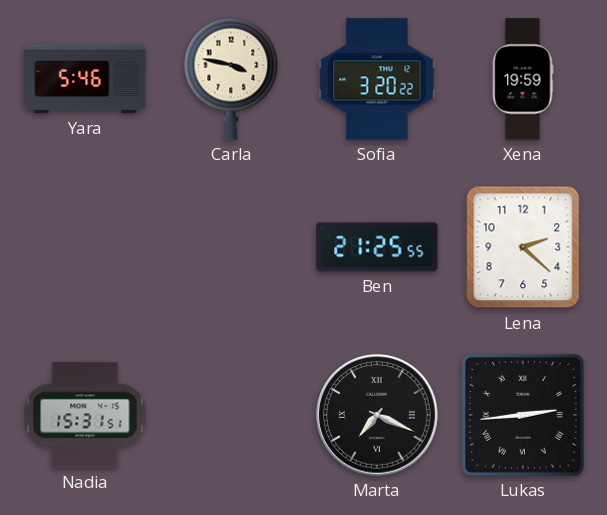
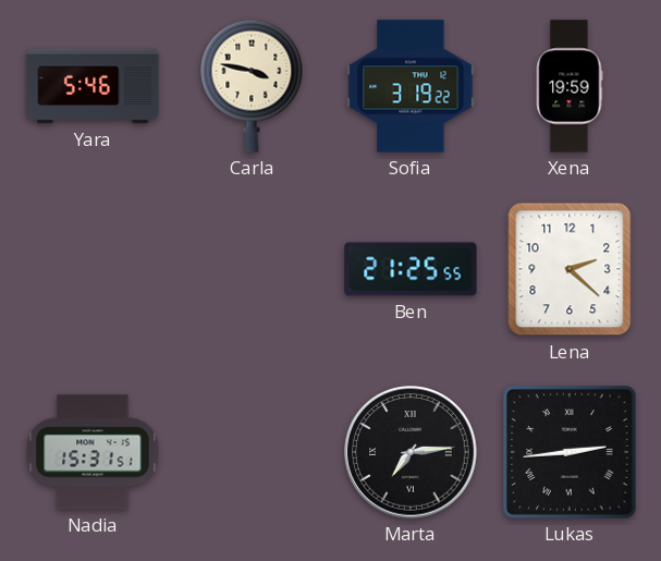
Sofia: 3:20 -> 3:19 (411, 86)
Marta: 7:19 -> 7:14 (411, 452)
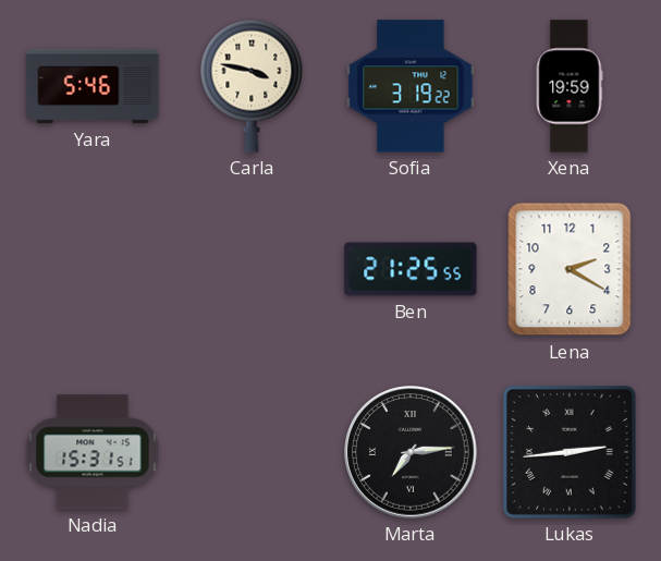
Lena: 2:22 -> 2:20 (570, 269)
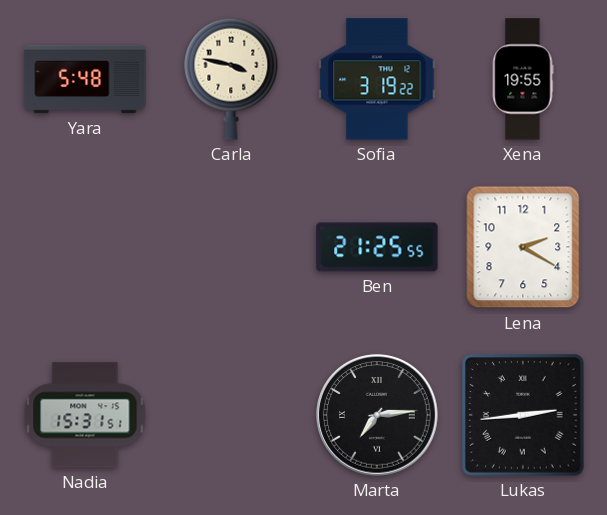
Yara: 5:46 -> 5:48 (85, 79)
Xena: 19:59 -> 19:55 (523, 79)
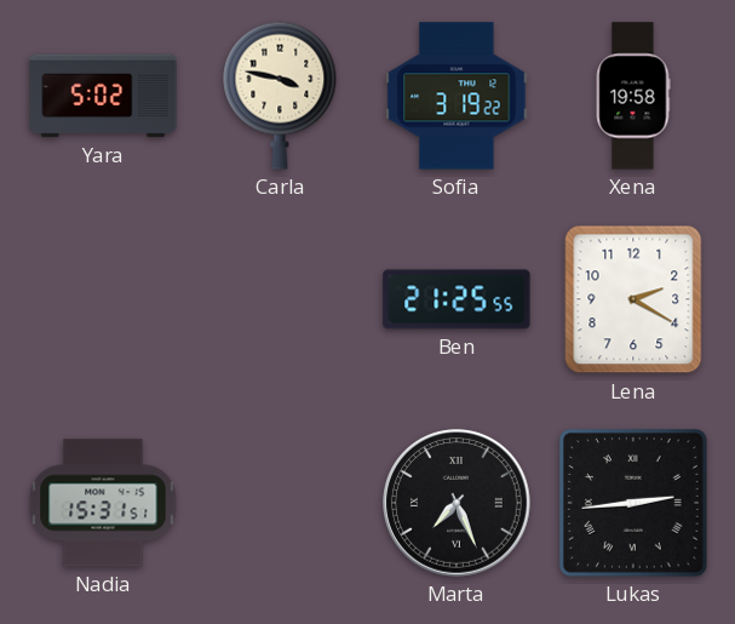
Yara: 5:48 -> 5:02 (103, 96)
Xena: 19:55 -> 19:58 (633, 96)
Marta: 7:14 -> 7:26 (456, 503)
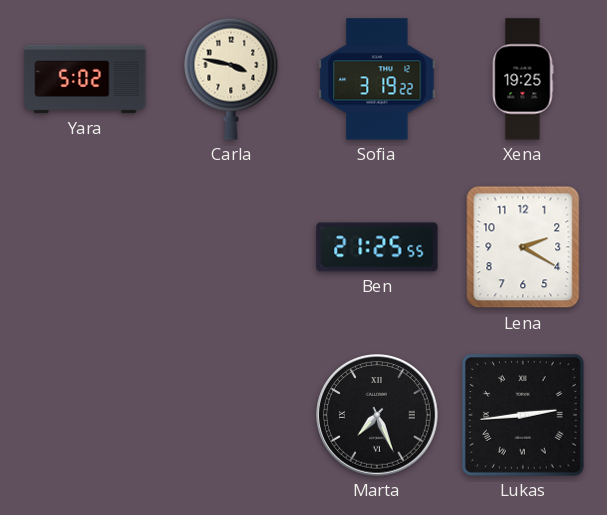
Xena: 19:58 -> 19:25 (523, 79)
Nadia: 15:31 -> none (103, 503)
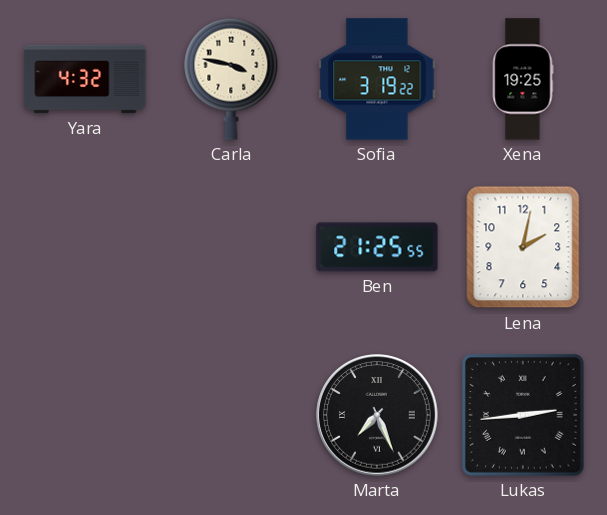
Yara: 5:02 -> 4:32 (85, 79)
Lena: 2:20 -> 2:02 (523, 247)
